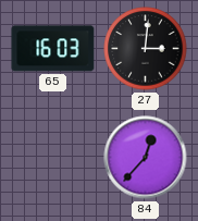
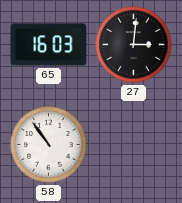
58: none -> 10:54 (49, 145)
84: 12:37 -> none (146, 158)
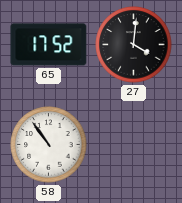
65: 16:03 -> 17:52 (49, 45)
27: 3:01 -> 4:01 (134, 45)
